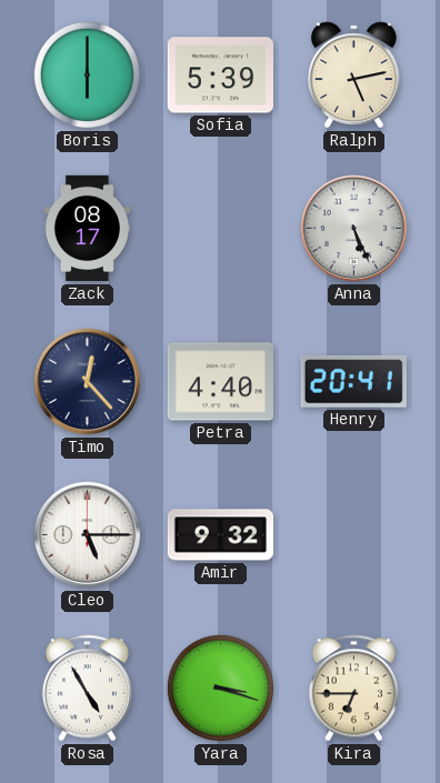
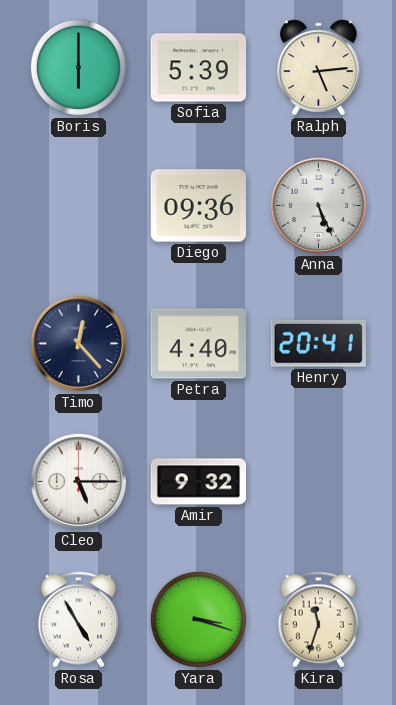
Ralph: 5:13 -> 5:14 (319, 68)
Zack: 08:17 -> none (87, 229)
Diego: none -> 09:36 (198, 206)
Kira: 6:45 -> 11:33 (318, 620)
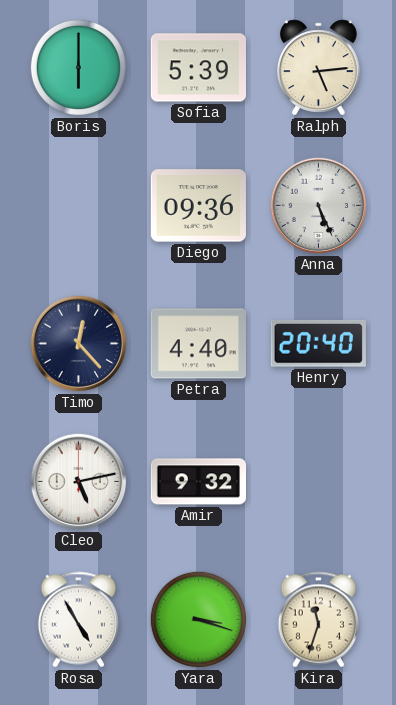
Henry: 20:41 -> 20:40 (318, 343)
Cleo: 5:15 -> 5:13 (79, 482)
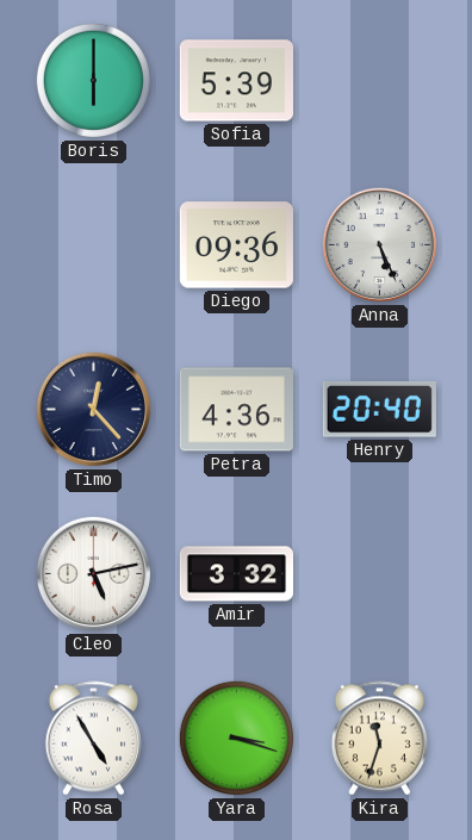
Ralph: 5:14 -> none (319, 68)
Petra: 4:40 -> 4:36 (236, 410)
Amir: 9:32 -> 3:32 (237, 574)
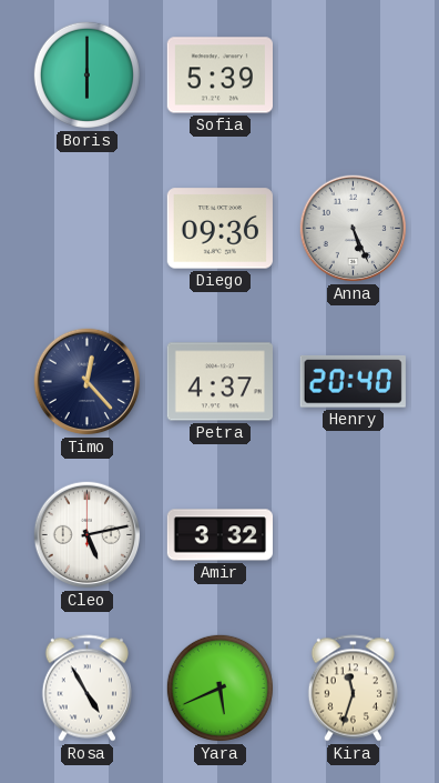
Petra: 4:36 -> 4:37 (219, 382)
Yara: 3:18 -> 5:41 (219, 687)
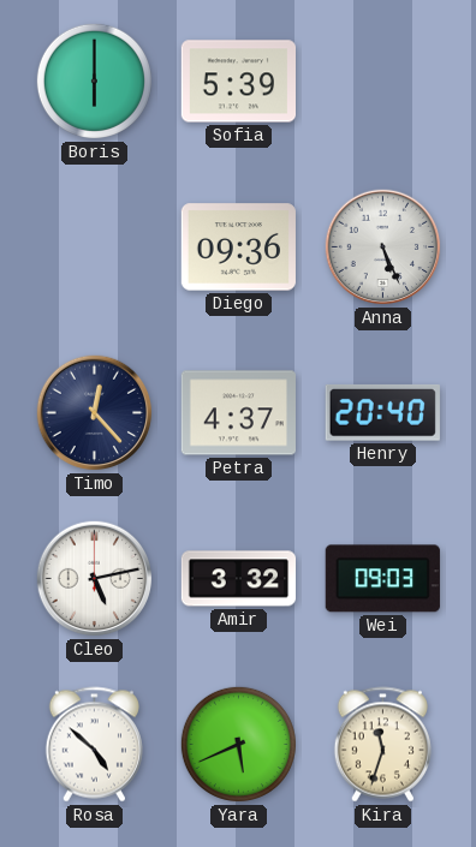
Wei: none -> 09:03 (382, 579)
Rosa: 4:55 -> 4:52 (94, 745)
